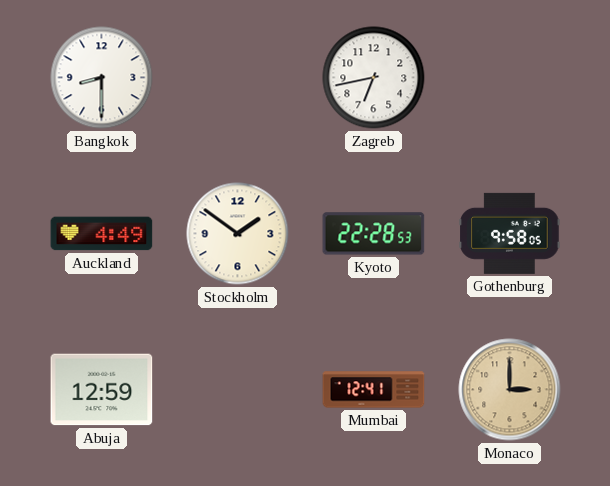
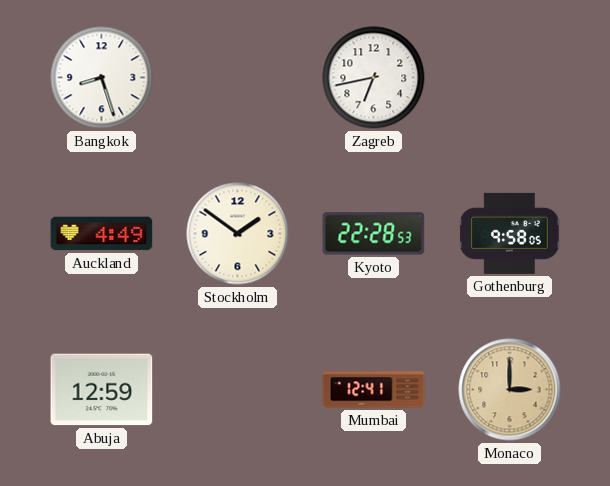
Bangkok: 8:30 -> 8:27 (102, 78)
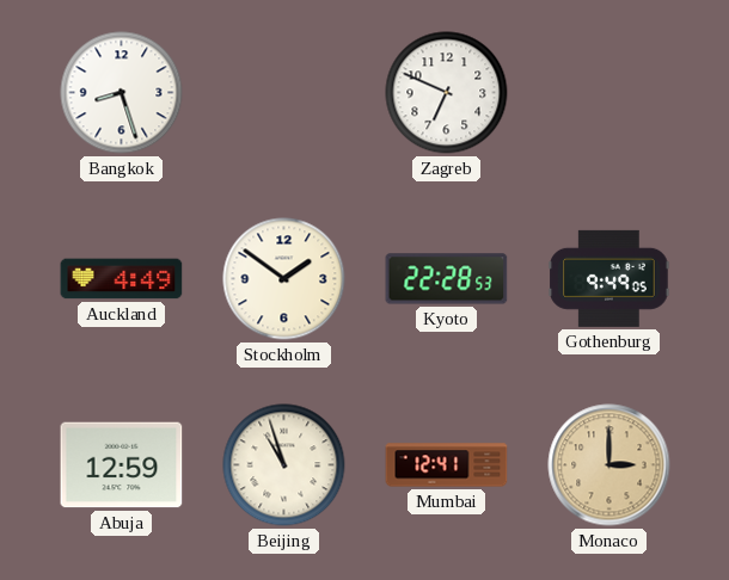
Zagreb: 6:43 -> 6:49 (447, 93)
Gothenburg: 9:58 -> 9:49 (609, 278)
Beijing: none -> 10:57 (284, 465)
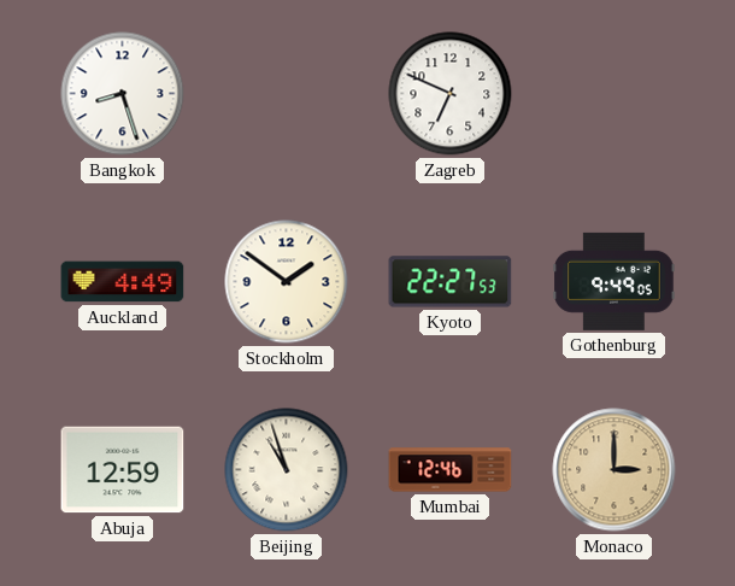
Kyoto: 22:28 -> 22:27 (451, 282)
Mumbai: 12:41 -> 12:46 (451, 470)
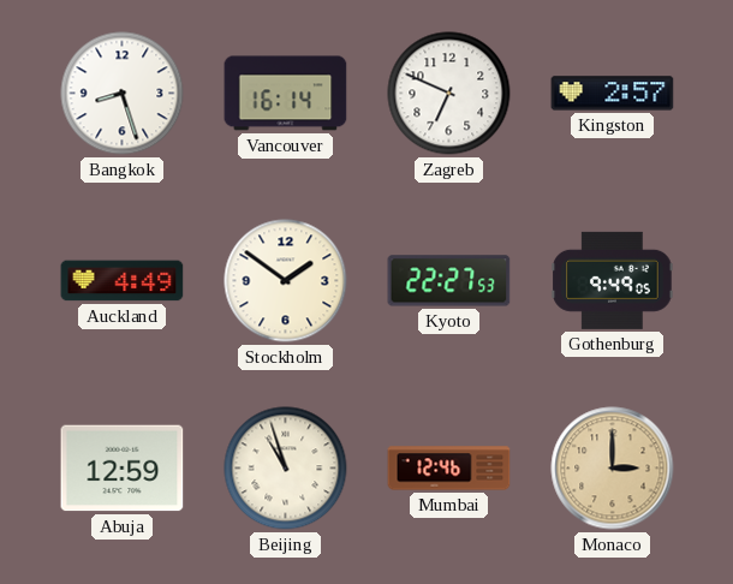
Vancouver: none -> 16:14 (286, 94)
Kingston: none -> 2:57 (613, 94)
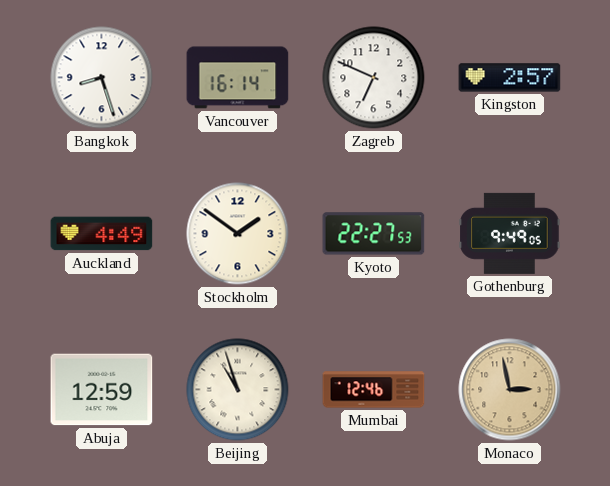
Monaco: 3:00 -> 2:58 (510, 390)
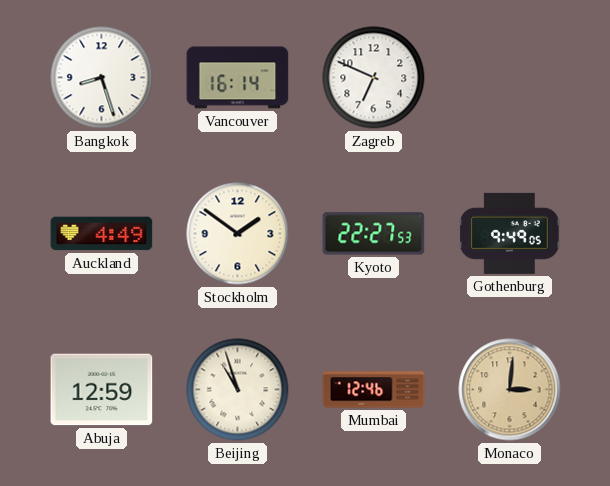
Kingston: 2:57 -> none (510, 78)
Monaco: 2:58 -> 3:01 (510, 390)
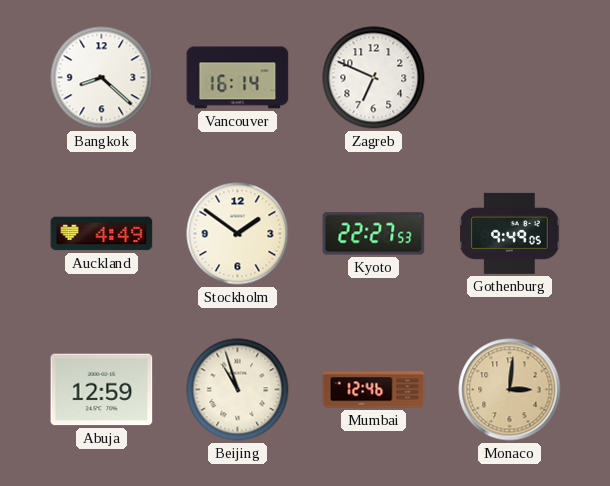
Bangkok: 8:27 -> 8:22 (102, 78)
